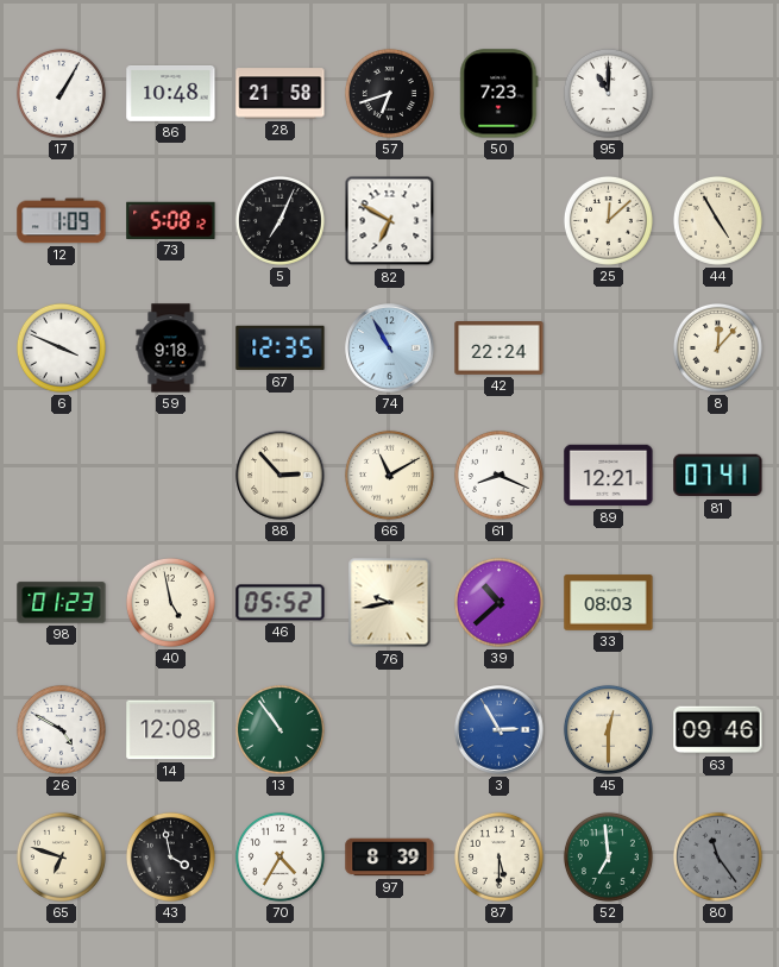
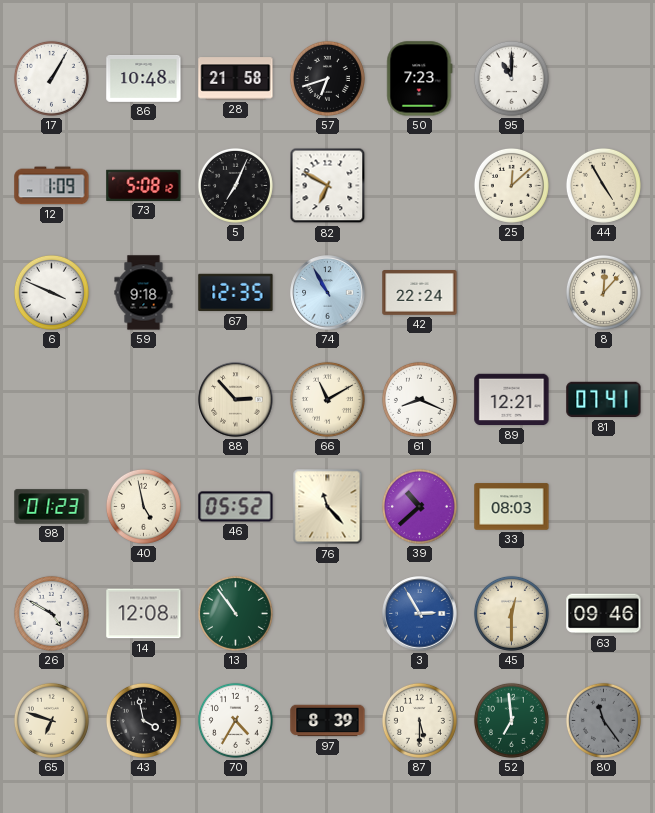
76: 9:43 -> 11:23 (328, 507)
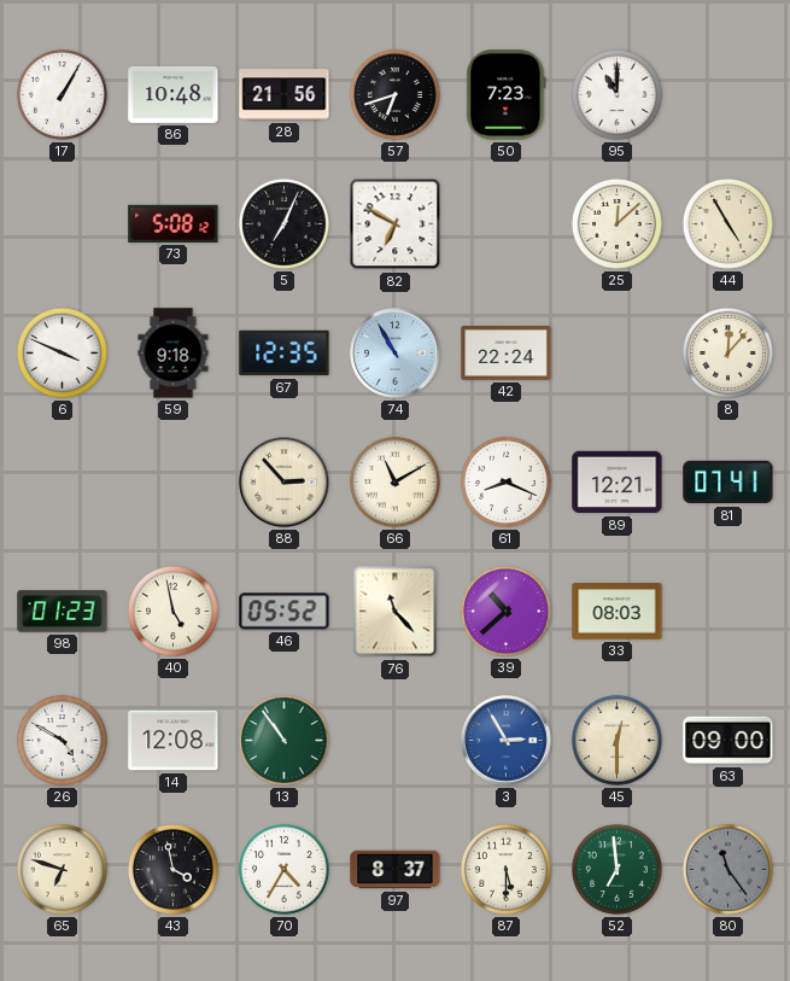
28: 21:58 -> 21:56 (285, 95)
12: 1:09 -> none (52, 186)
63: 09:46 -> 09:00 (728, 741)
97: 8:39 -> 8:37 (396, 870)
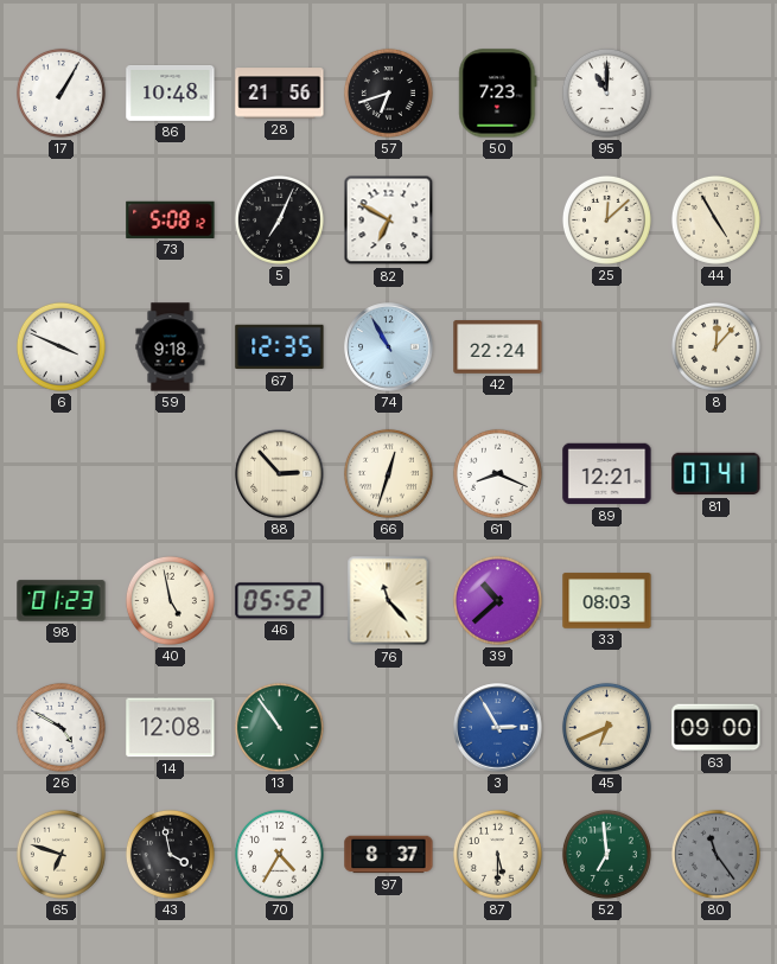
66: 11:10 -> 12:33 (388, 473)
45: 12:30 -> 6:41 (606, 727)
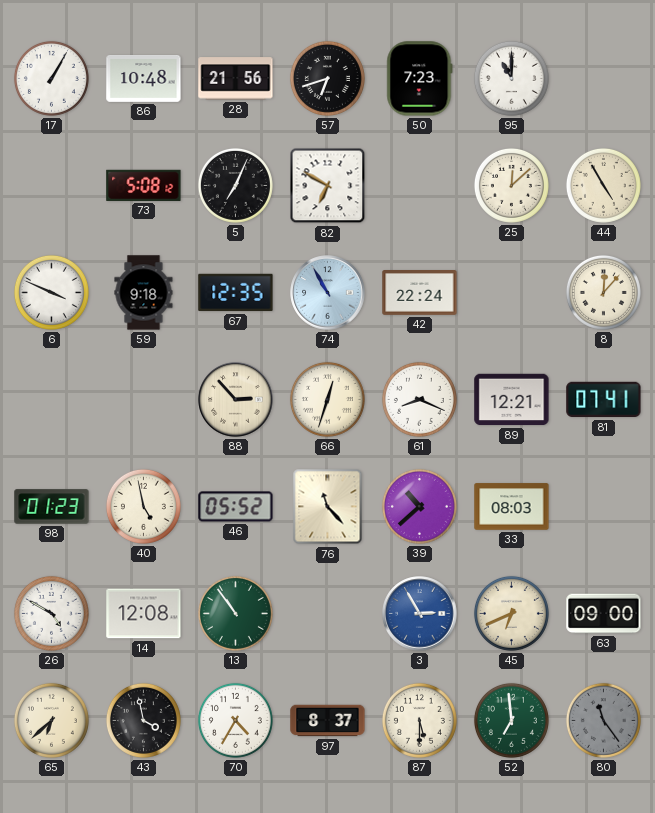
65: 6:48 -> 6:38 (51, 720)
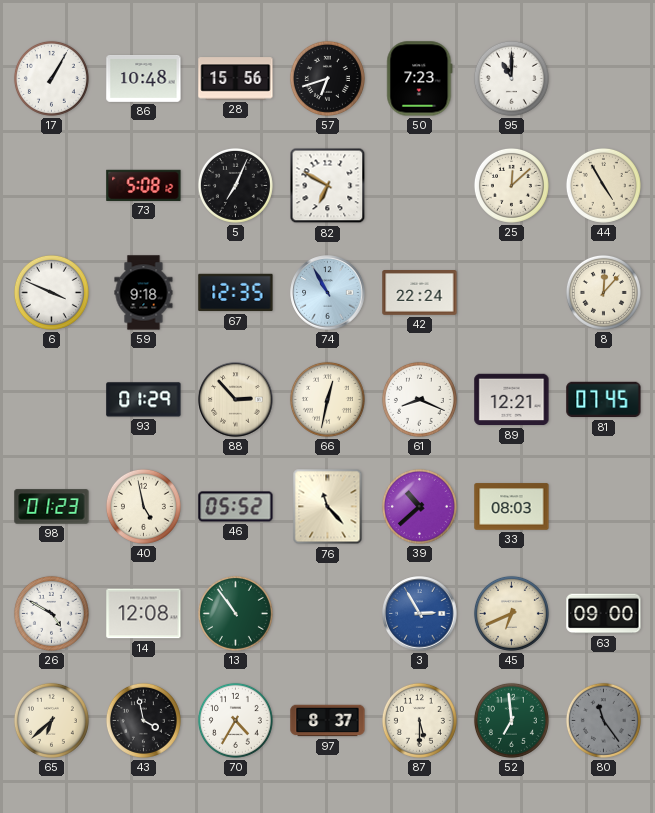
28: 21:56 -> 15:56 (236, 79)
93: none -> 01:29 (144, 400)
66: 12:33 -> 12:32 (327, 399)
81: 07:41 -> 07:45 (604, 400)
